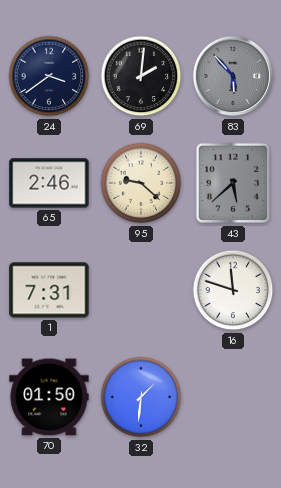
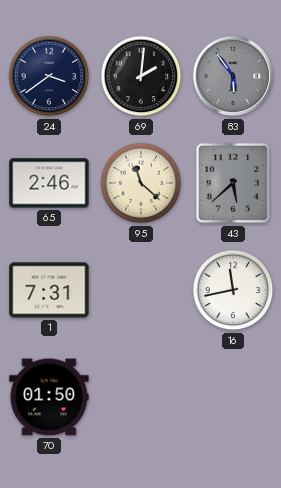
83: 5:53 -> 5:54 (233, 76)
95: 9:22 -> 11:22 (141, 183)
16: 11:48 -> 11:43 (233, 290)
32: 1:31 -> none (141, 397)
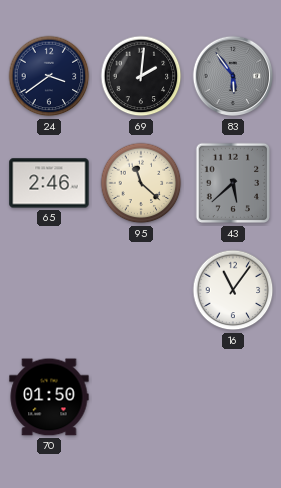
1: 7:31 -> none (49, 290)
16: 11:43 -> 11:06 (233, 290)
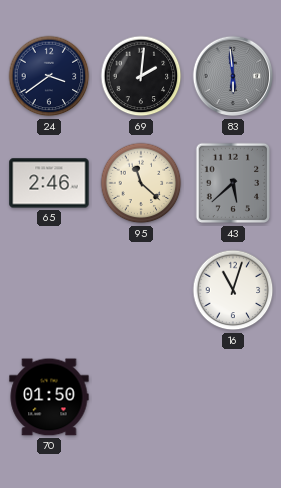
83: 5:54 -> 5:59 (233, 76)
16: 11:06 -> 11:03 (233, 290)
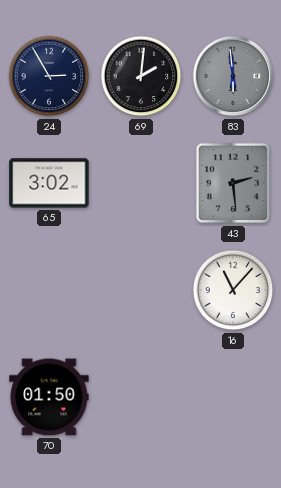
24: 3:39 -> 2:55 (49, 76)
65: 2:46 -> 3:02 (49, 183)
95: 11:22 -> none (141, 183)
43: 5:38 -> 2:29 (233, 183)
16: 11:03 -> 11:07 (233, 290)
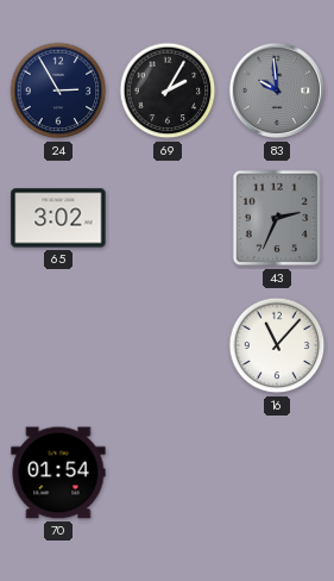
69: 2:01 -> 2:05 (168, 90)
83: 5:59 -> 9:59 (277, 90)
43: 2:29 -> 2:34 (277, 218)
70: 01:50 -> 01:54 (58, 473)
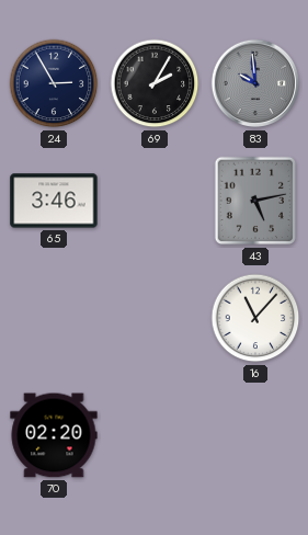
65: 3:02 -> 3:46 (54, 201)
43: 2:34 -> 5:13 (255, 201)
70: 01:54 -> 02:20 (54, 435)
